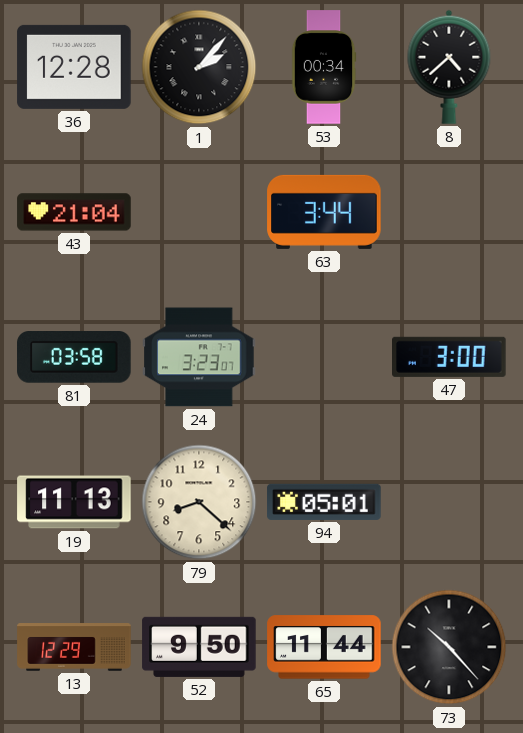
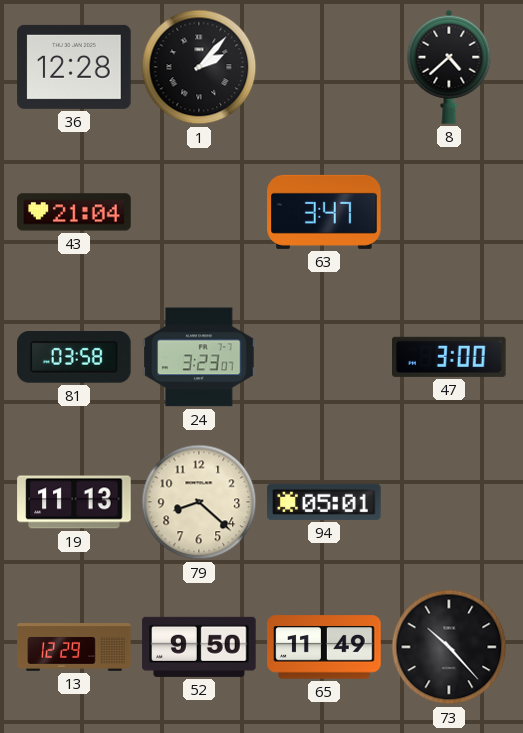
53: 00:34 -> none (324, 67)
63: 3:44 -> 3:47 (324, 212)
65: 11:44 -> 11:49 (324, 647)
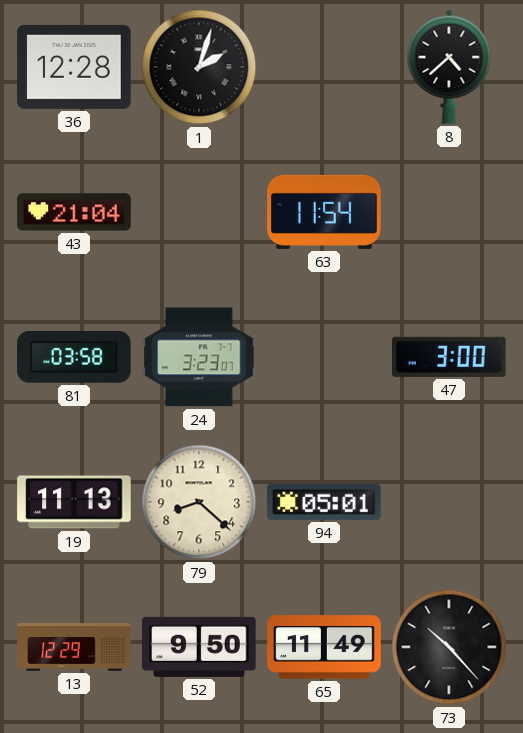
1: 2:07 -> 2:03 (199, 67)
63: 3:47 -> 11:54 (324, 212)
